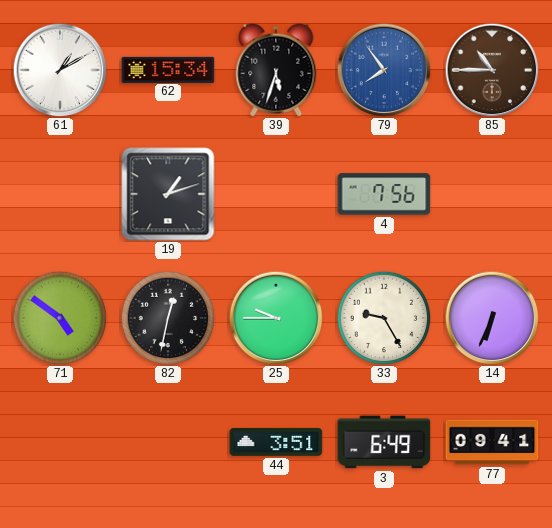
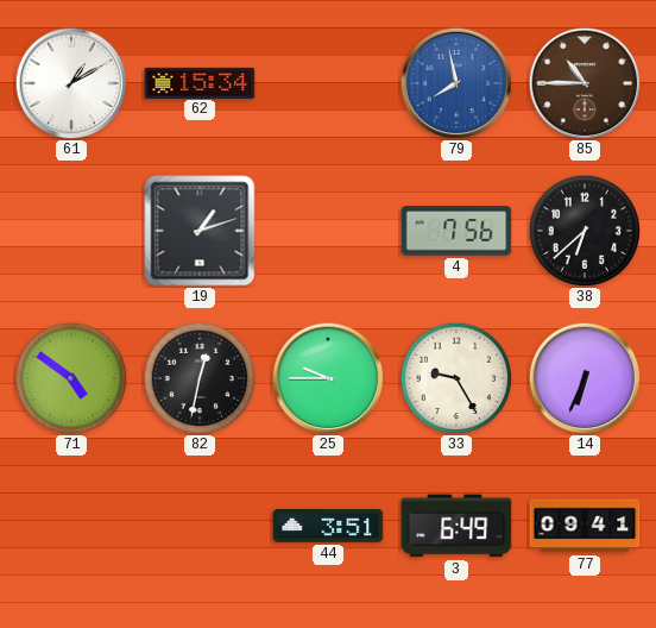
39: 5:33 -> none (276, 70)
79: 7:54 -> 7:58 (456, 83)
38: none -> 6:38 (585, 231)
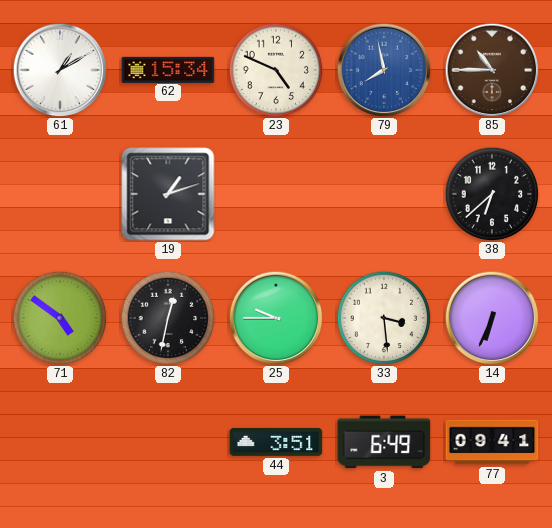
23: none -> 4:49 (276, 70)
4: 7:56 -> none (456, 231)
33: 9:25 -> 3:29 (384, 318)
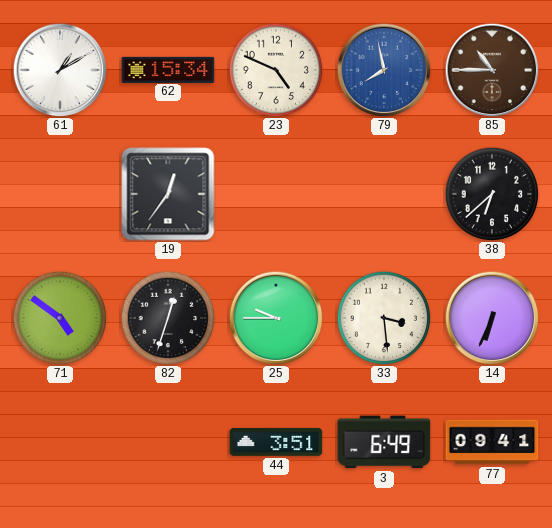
19: 1:12 -> 12:36 (168, 194)
82: 12:32 -> 12:33 (168, 318)
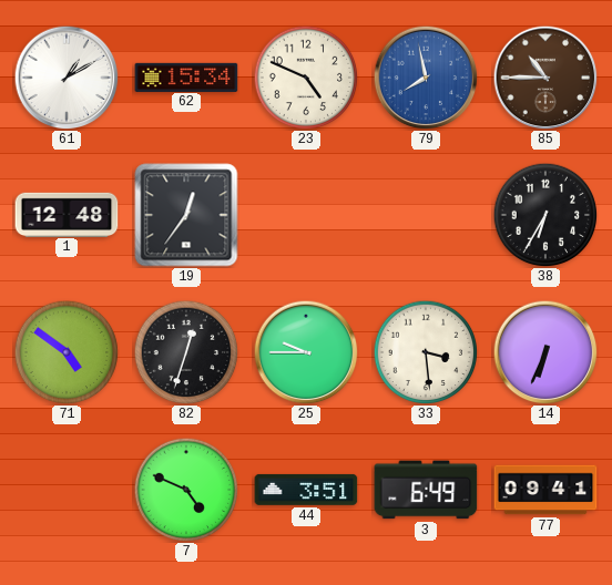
1: none -> 12:48 (67, 214)
38: 6:38 -> 6:35 (545, 215)
7: none -> 4:49 (186, 490)
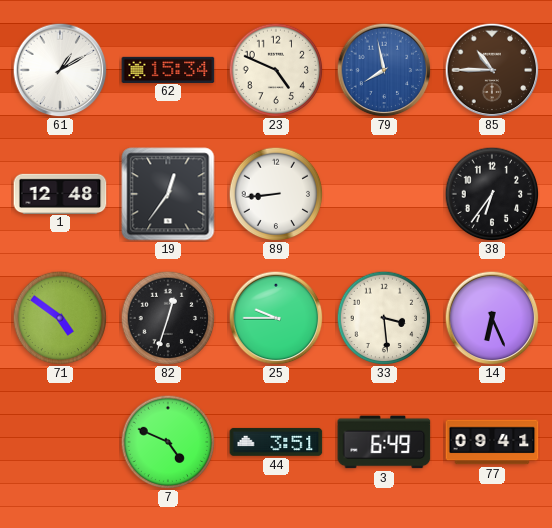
89: none -> 8:44 (276, 194)
38: 6:35 -> 6:36 (492, 194)
14: 6:34 -> 6:26 (492, 318)
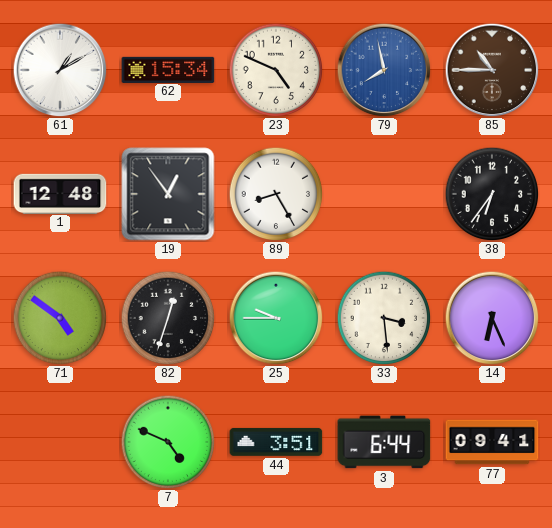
19: 12:36 -> 12:54 (168, 194)
89: 8:44 -> 8:25 (276, 194)
3: 6:49 -> 6:44 (384, 442)
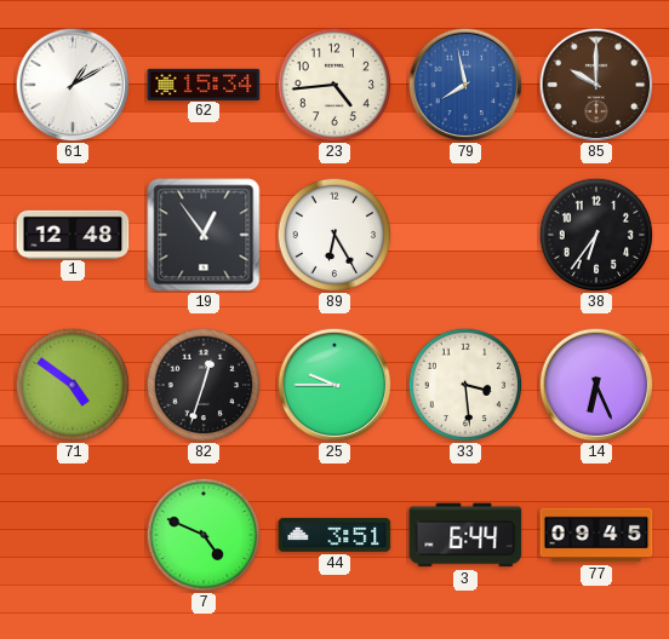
23: 4:49 -> 4:44 (334, 85)
85: 10:45 -> 10:00 (596, 85)
89: 8:25 -> 6:25 (334, 235)
77: 09:41 -> 09:45 (596, 535)
